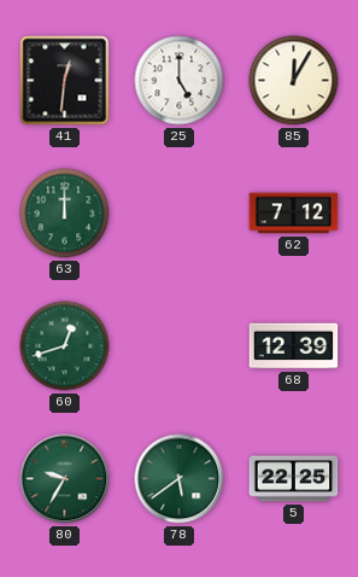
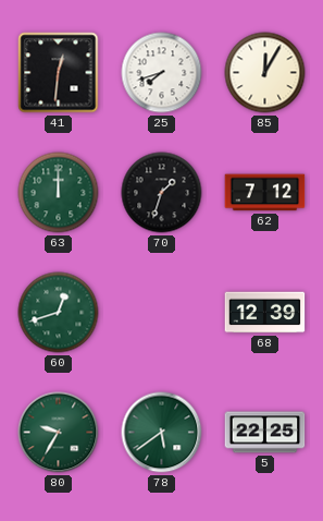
25: 5:00 -> 7:42 (162, 73)
70: none -> 1:33 (162, 193)
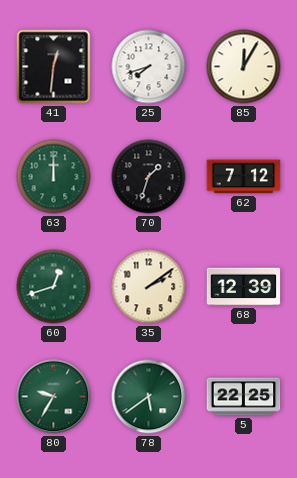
35: none -> 2:09 (149, 287)
